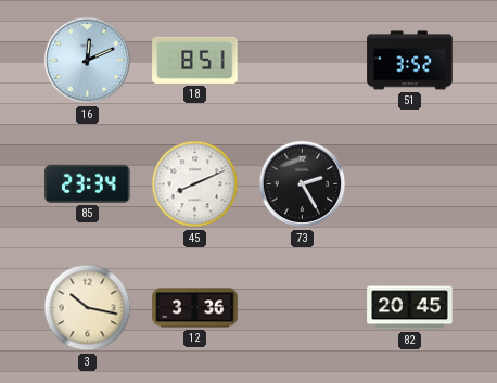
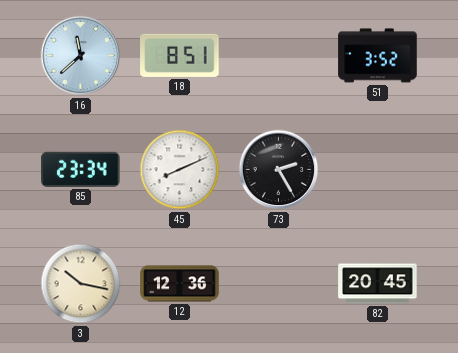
16: 12:11 -> 11:38 (81, 56)
12: 3:36 -> 12:36 (180, 284)
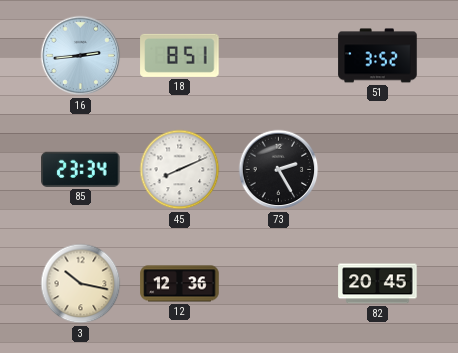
16: 11:38 -> 2:44 (81, 56)
